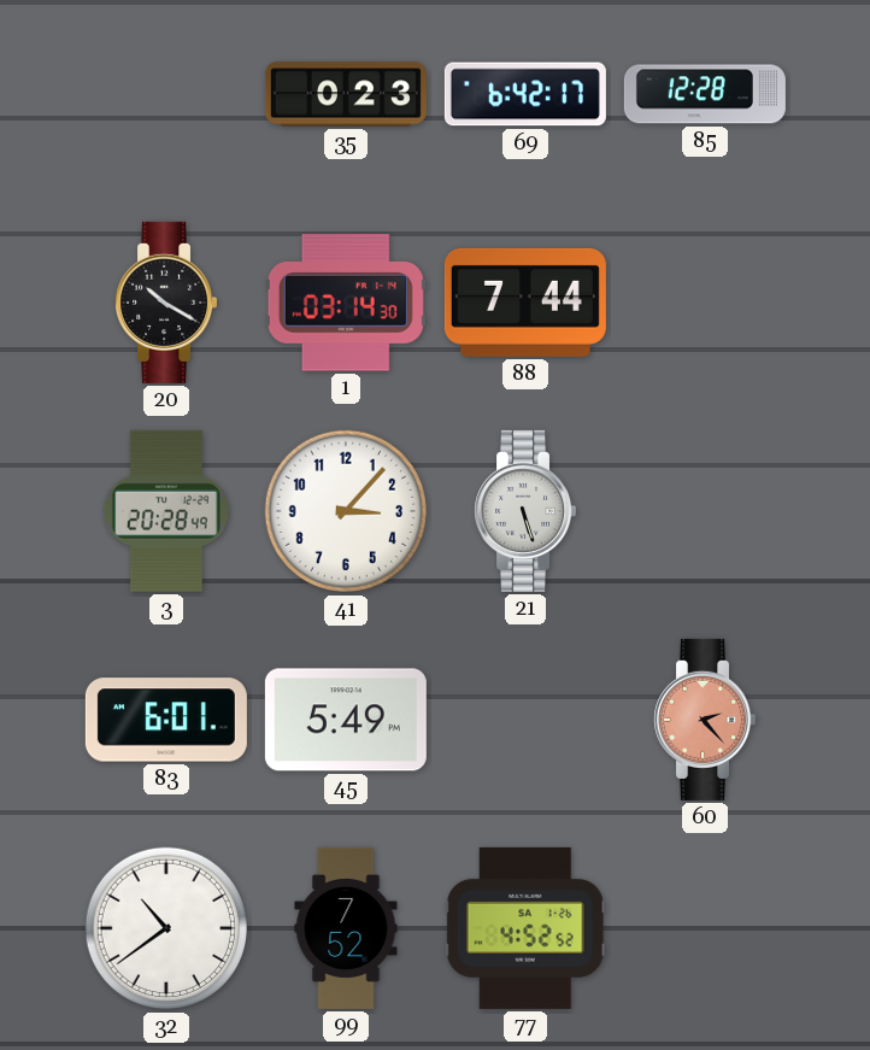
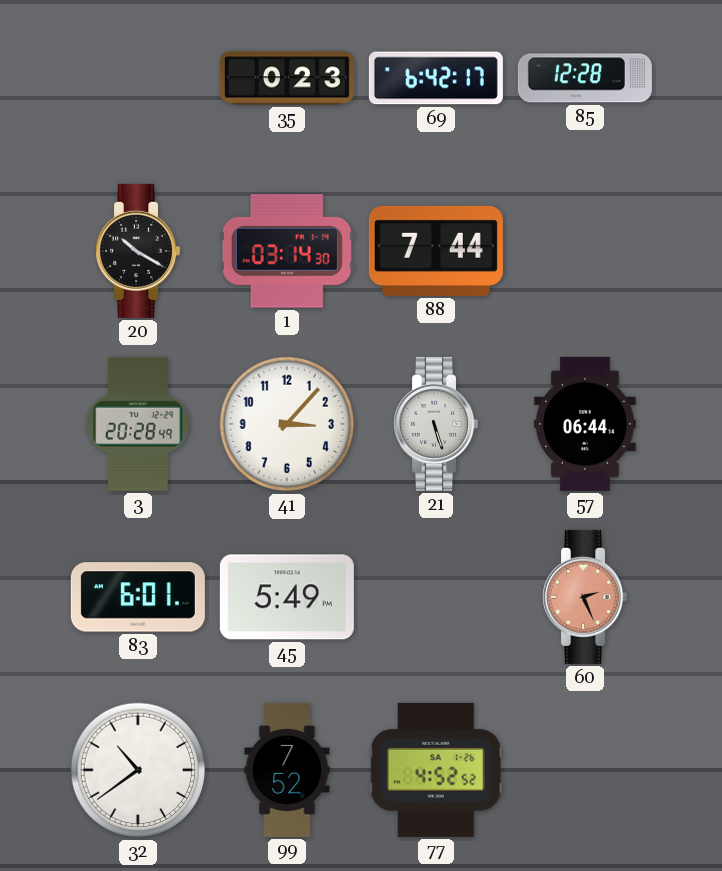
57: none -> 06:44 (585, 424)
60: 2:23 -> 2:26 (585, 597)
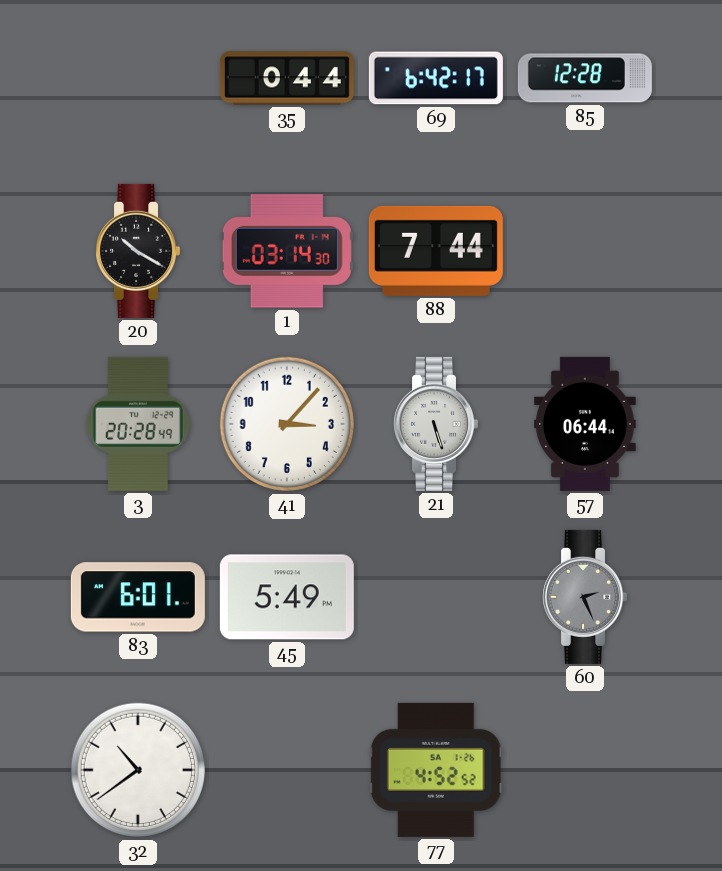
35: 0:23 -> 0:44 (287, 78)
60 dial: salmon -> grey (585, 597)
99: 7:52 -> none (287, 770)
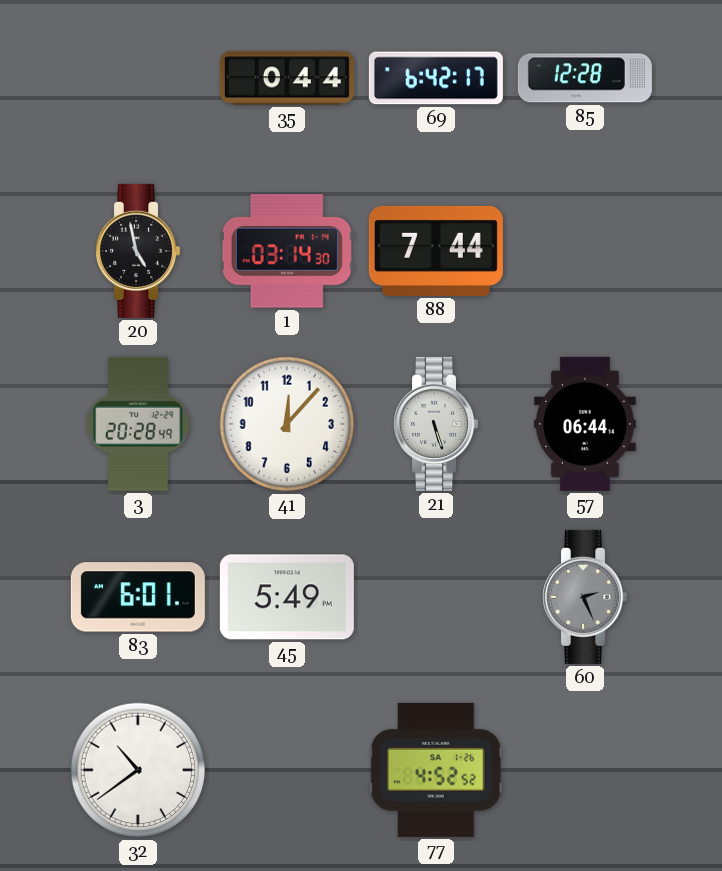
20: 10:20 -> 4:58 (138, 251)
41: 3:07 -> 12:07 (286, 424)
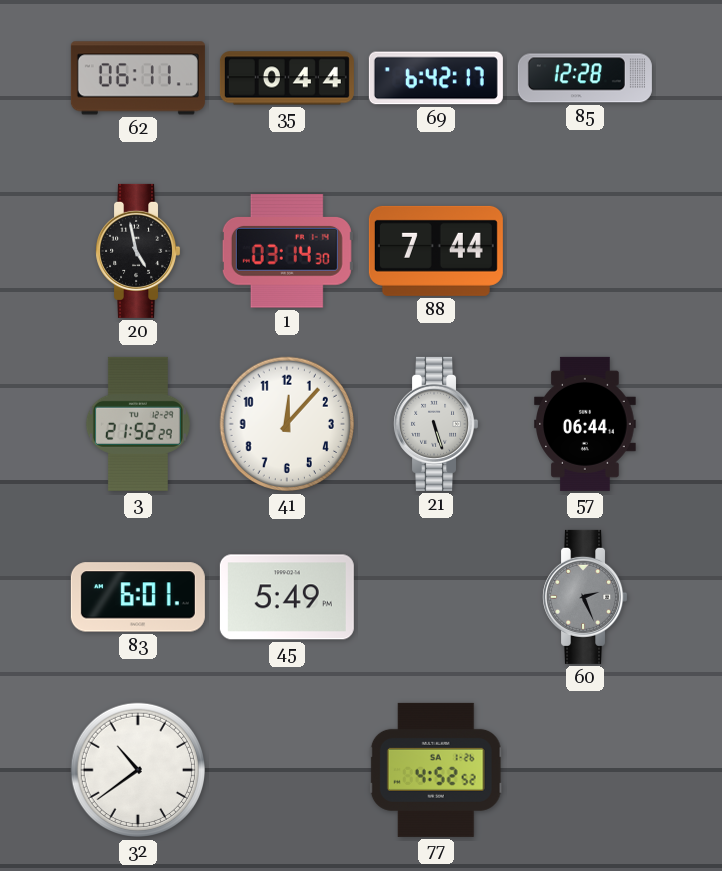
62: none -> 06:11 (138, 78)
3: 20:28 -> 21:52 (138, 424)
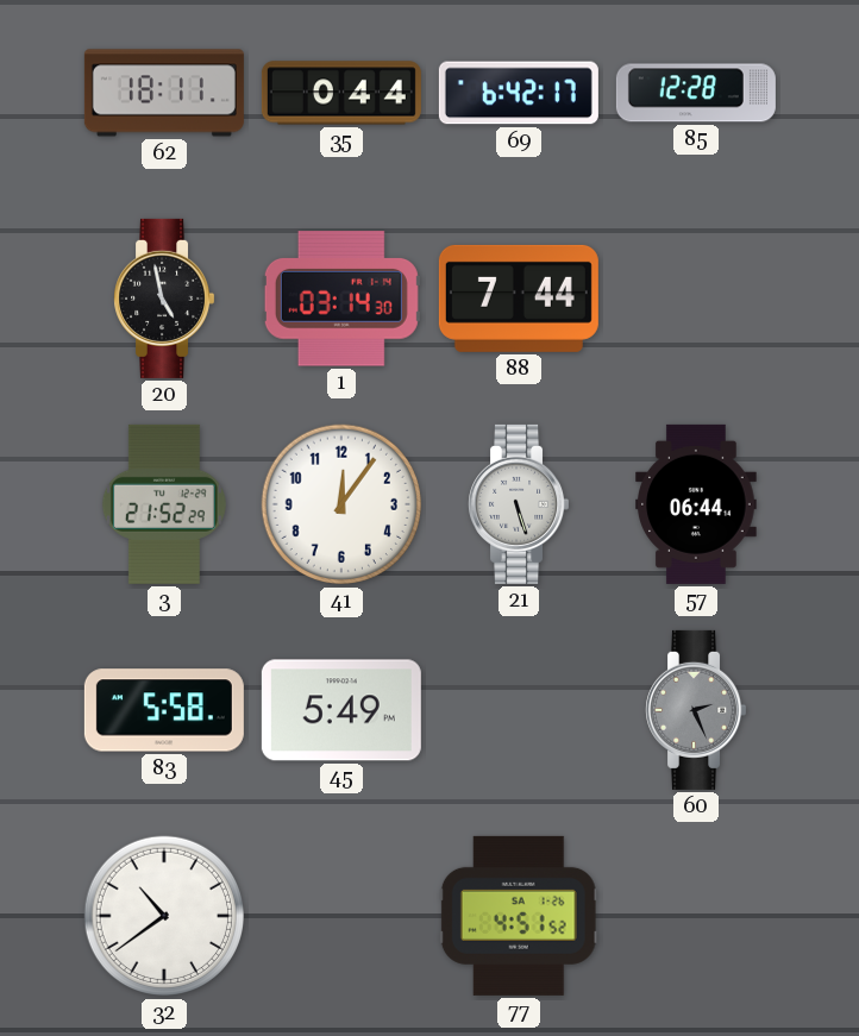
62: 06:11 -> 18:11 (164, 93)
41: 12:07 -> 12:06 (340, 504)
83: 6:01 -> 5:58 (164, 710)
77: 4:52 -> 4:51 (519, 916)
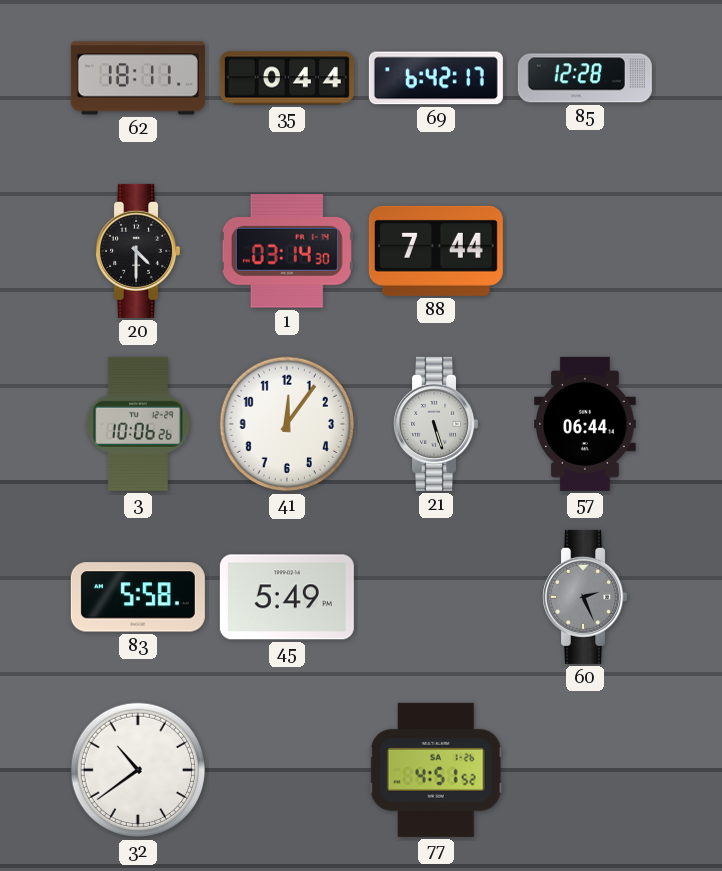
20: 4:58 -> 4:30 (138, 251)
3: 21:52 -> 10:06 (138, 424)
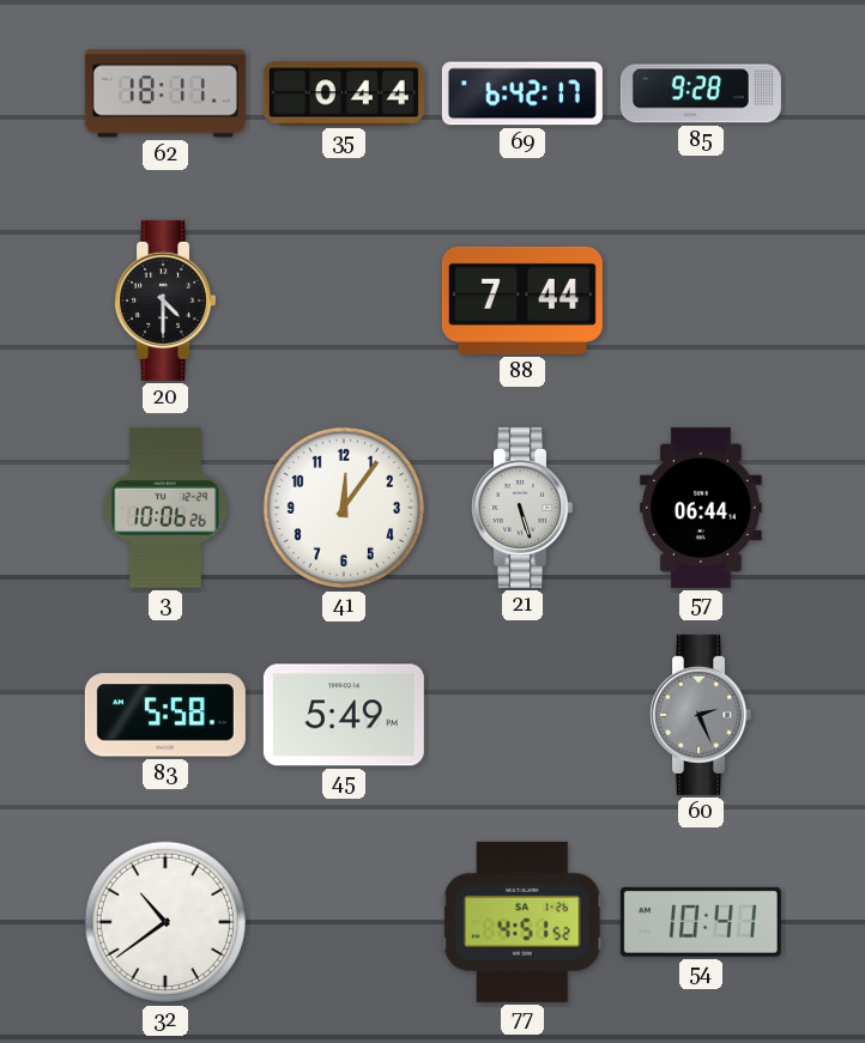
85: 12:28 -> 9:28 (701, 93)
1: 03:14 -> none (287, 251)
54: none -> 10:41 (701, 922)
